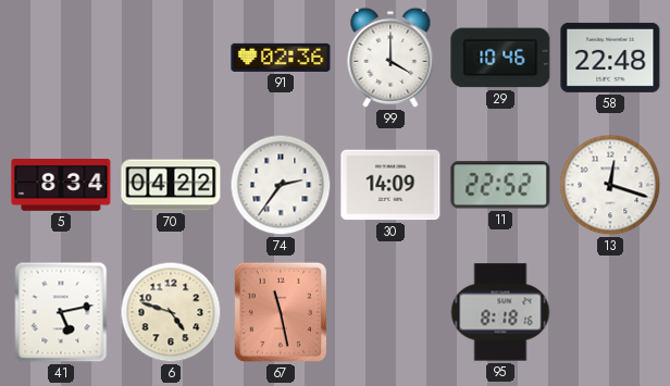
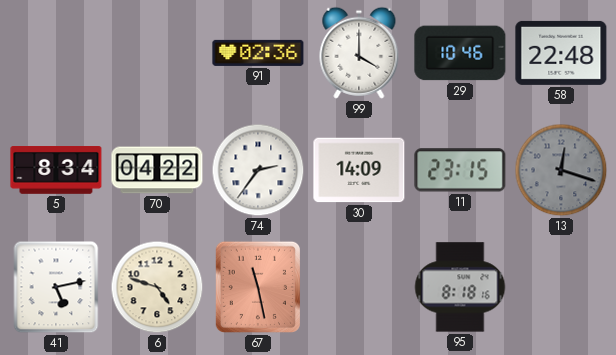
11: 22:52 -> 23:15 (460, 170)
13 dial: white -> grey (561, 170)
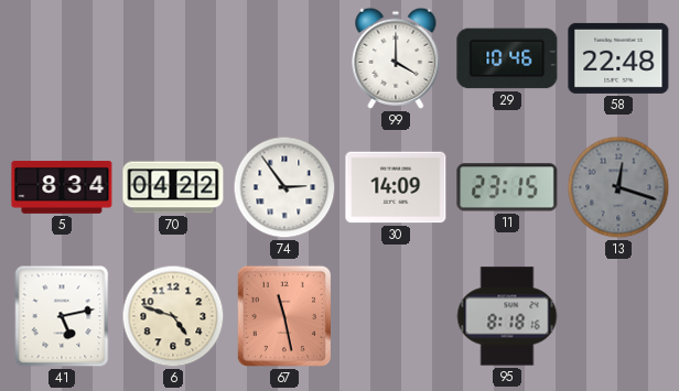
91: 02:36 -> none (258, 53)
74: 2:36 -> 2:54 (284, 187)
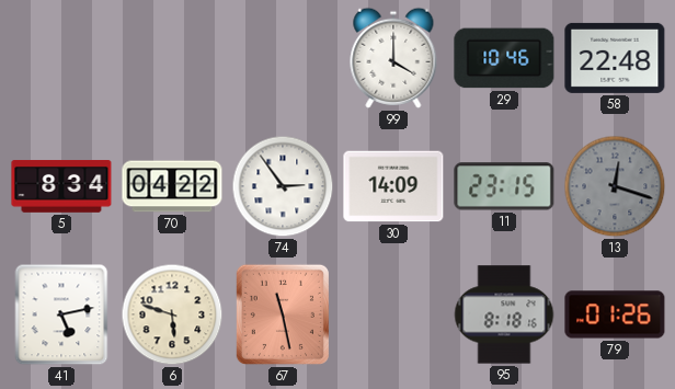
6: 4:48 -> 5:48 (172, 314)
79: none -> 01:26 (615, 314)
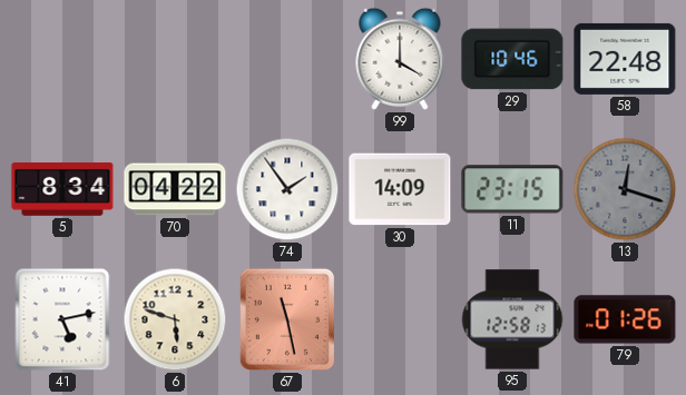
74: 2:54 -> 1:54 (287, 189)
95: 8:18 -> 12:58 (512, 319)
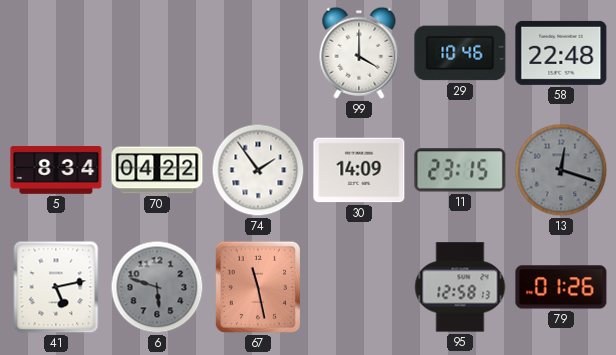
6 dial: cream -> grey (157, 287)
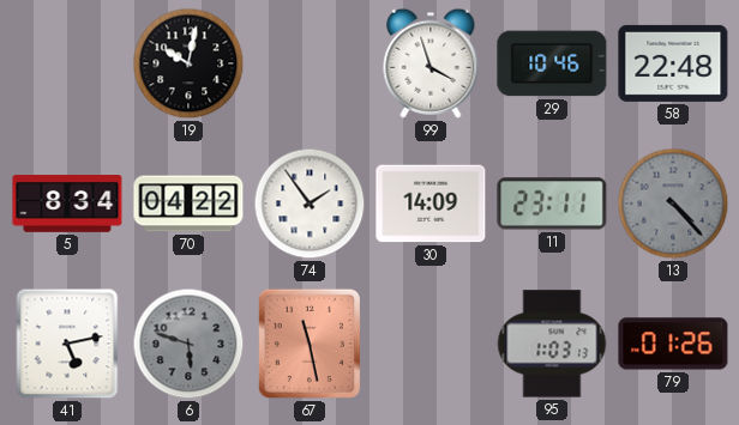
19: none -> 10:02 (188, 63)
99: 4:00 -> 3:57 (431, 63)
11: 23:15 -> 23:11 (552, 204)
13: 12:18 -> 4:23 (673, 204)
95: 12:58 -> 1:03 (552, 344)
